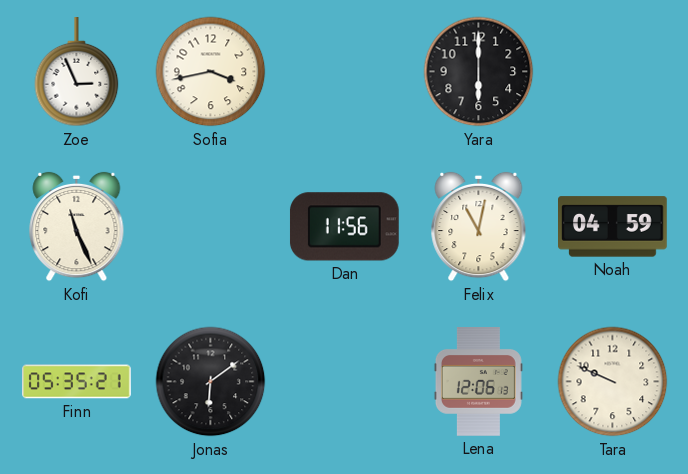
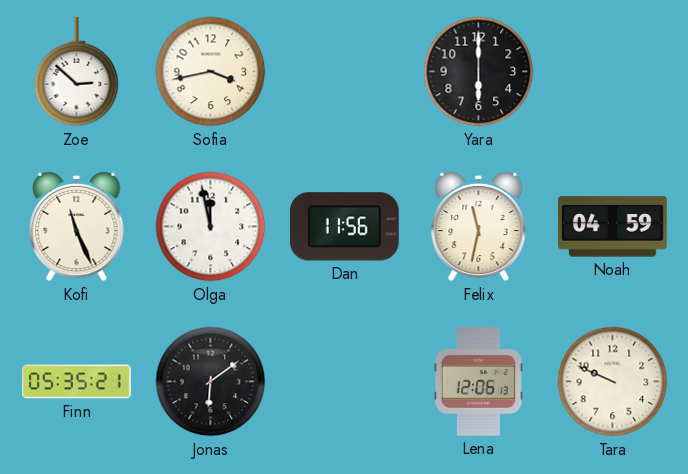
Zoe: 2:56 -> 2:52 (77, 72)
Olga: none -> 11:58 (211, 227)
Felix: 11:02 -> 11:32 (479, 227)
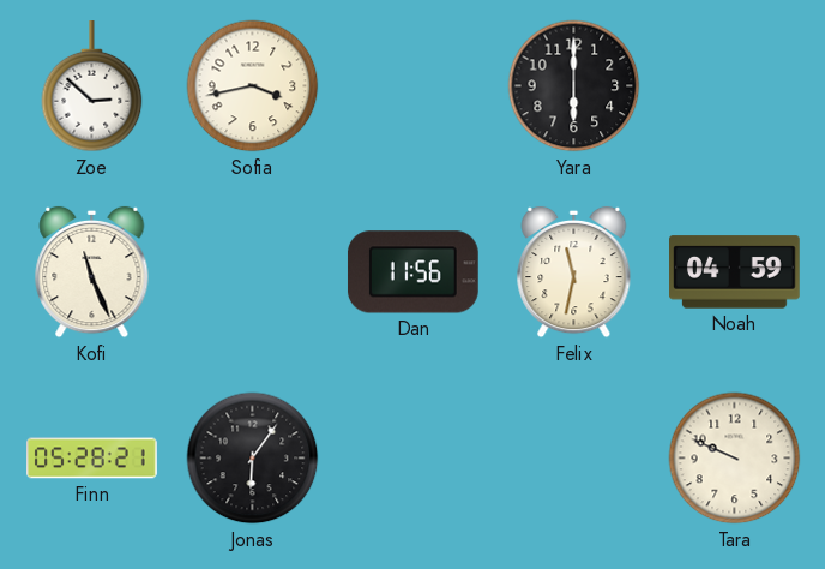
Olga: 11:58 -> none (211, 227)
Finn: 05:35 -> 05:28 (92, 459)
Jonas: 6:09 -> 6:06 (253, 459)
Lena: 12:06 -> none (478, 382)
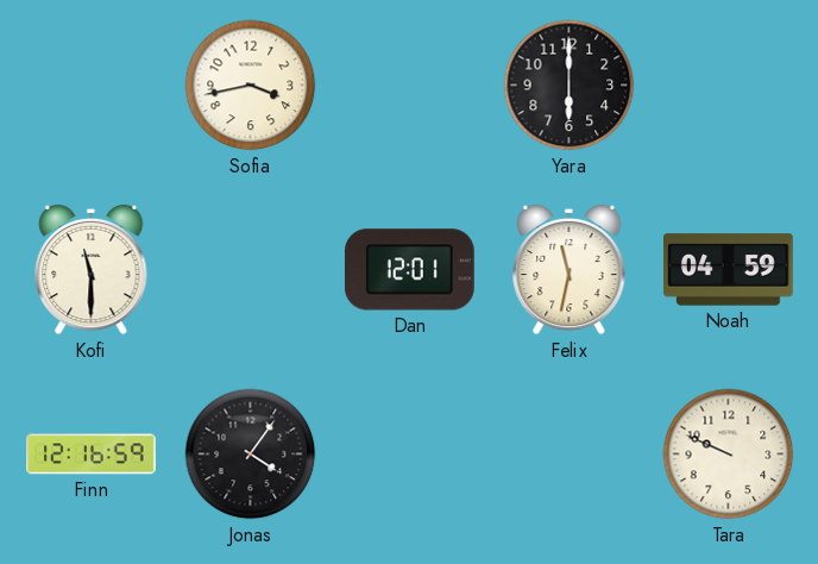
Zoe: 2:52 -> none (92, 86)
Kofi: 11:26 -> 11:30 (92, 270)
Dan: 11:56 -> 12:01 (409, 270)
Finn: 05:28 -> 12:16 (92, 455)
Jonas: 6:06 -> 4:06 (251, 455)
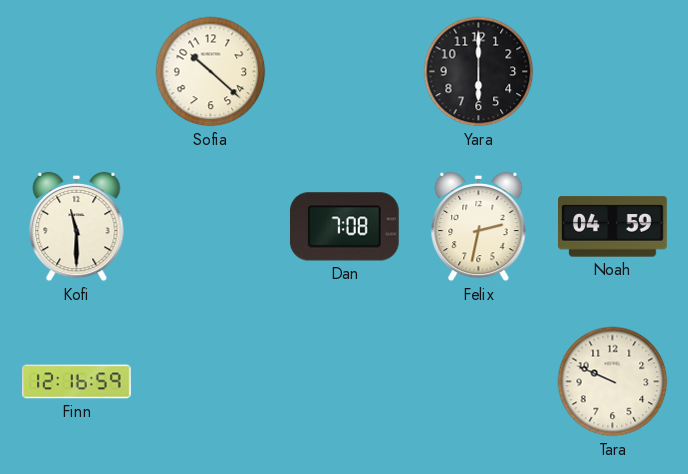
Sofia: 3:43 -> 10:22 (211, 72)
Dan: 12:01 -> 7:08 (344, 227)
Felix: 11:32 -> 2:32 (479, 227)
Jonas: 4:06 -> none (251, 455)
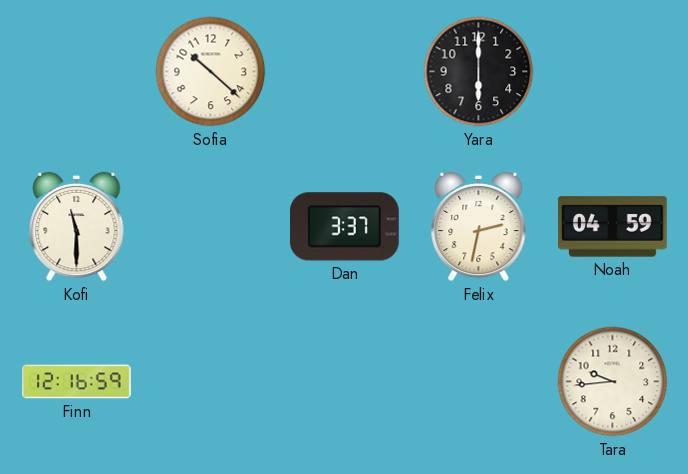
Dan: 7:08 -> 3:37 (344, 227)
Tara: 9:49 -> 9:44 (613, 382)
